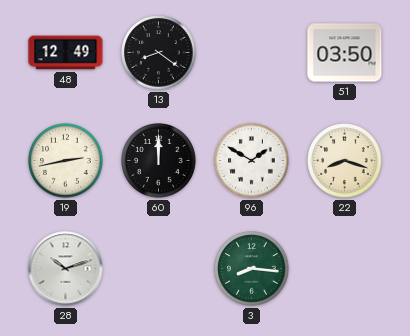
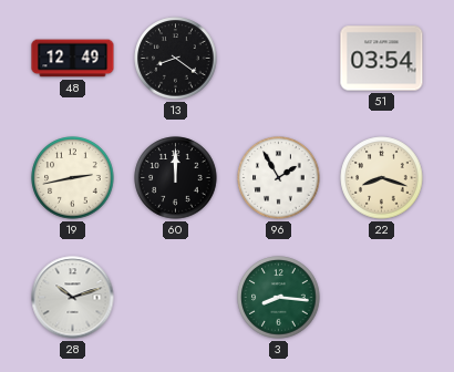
51: 03:50 -> 03:54 (382, 59)
96: 1:50 -> 1:55 (279, 178)
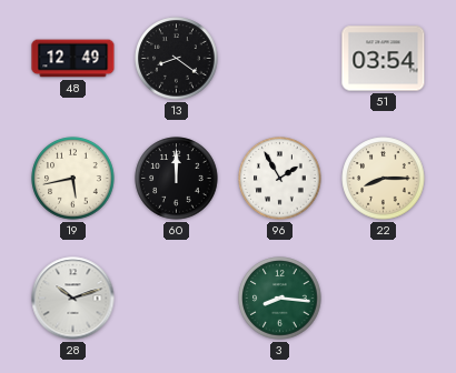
19: 2:43 -> 5:43 (73, 179)
22: 8:18 -> 8:15 (384, 179)
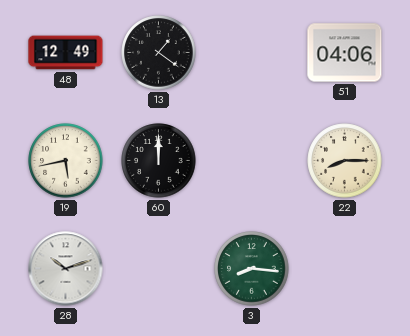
13: 8:21 -> 1:21 (159, 53)
51: 03:54 -> 04:06 (345, 53)
96: 1:55 -> none (280, 179)
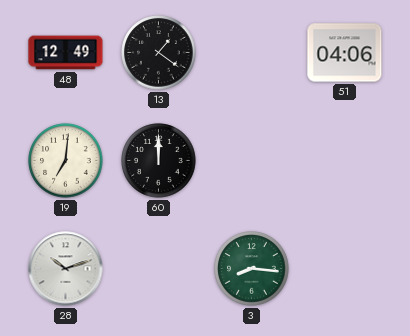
19: 5:43 -> 7:01 (66, 161)
22: 8:15 -> none (345, 161)
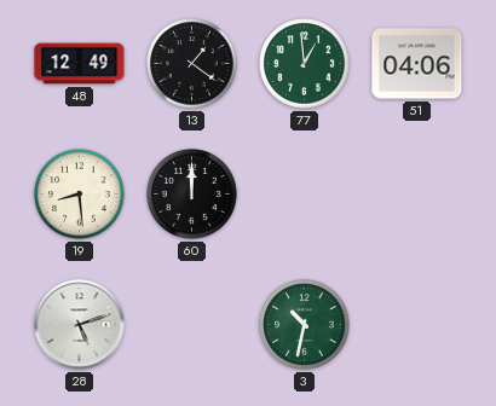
77: none -> 12:59 (305, 64)
19: 7:01 -> 8:29 (80, 195)
28: 10:12 -> 5:12 (80, 325)
3: 8:16 -> 10:32 (305, 325)
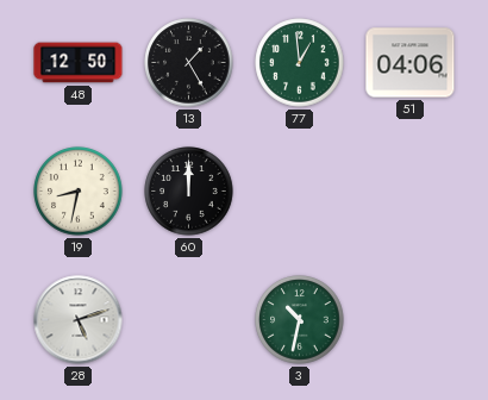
48: 12:49 -> 12:50 (79, 63)
13: 1:21 -> 1:25 (189, 63)
19: 8:29 -> 8:32 (79, 192)
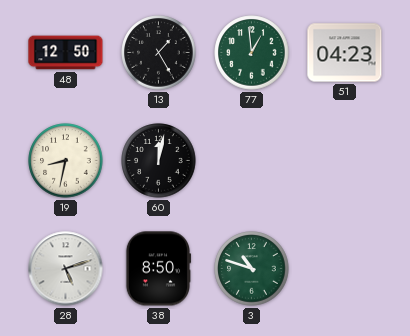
51: 04:06 -> 04:23 (345, 53)
60: 12:00 -> 12:02 (159, 161)
38: none -> 8:50 (158, 269)
3: 10:32 -> 10:48 (252, 269)
